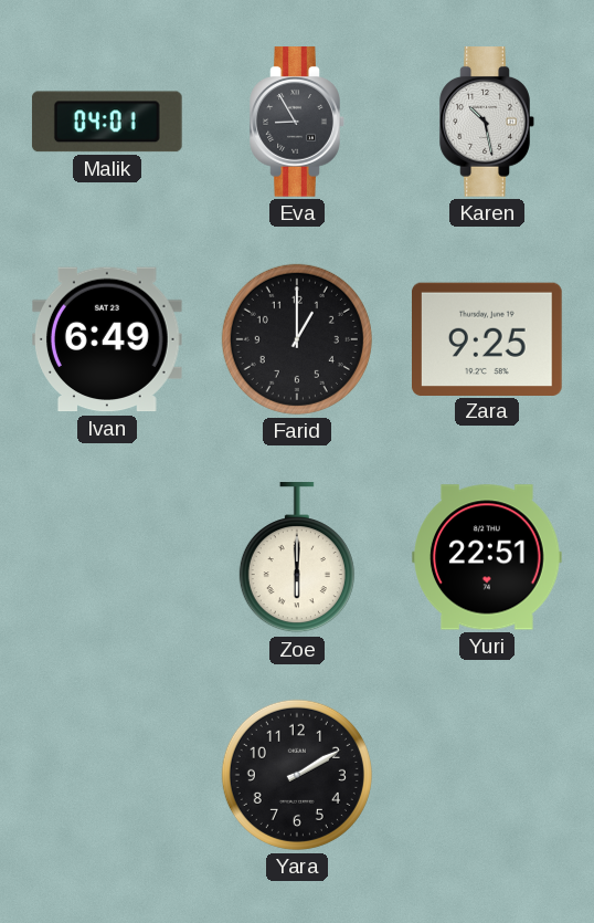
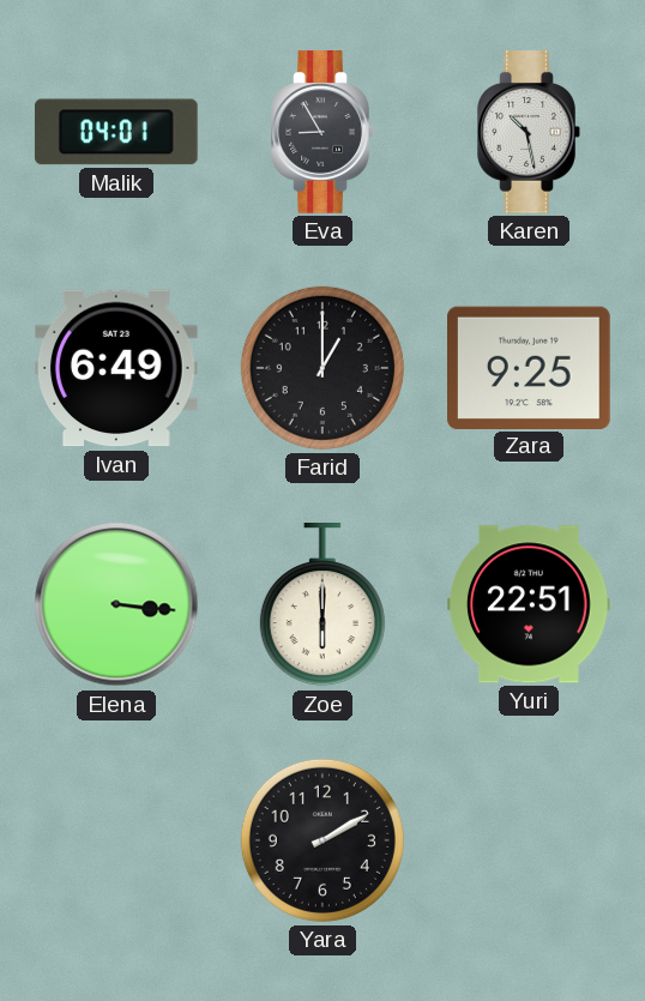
Elena: none -> 3:16 (116, 604)
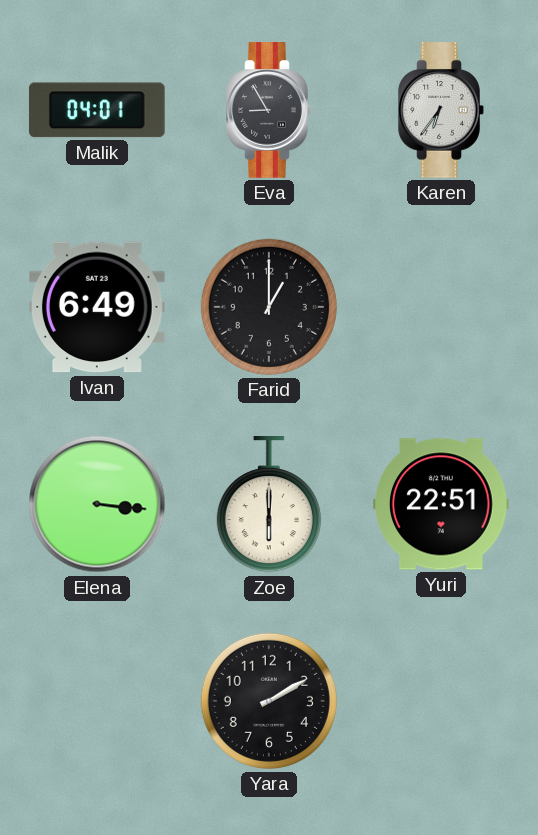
Karen: 10:28 -> 6:36 (441, 110)
Zara: 9:25 -> none (530, 367)
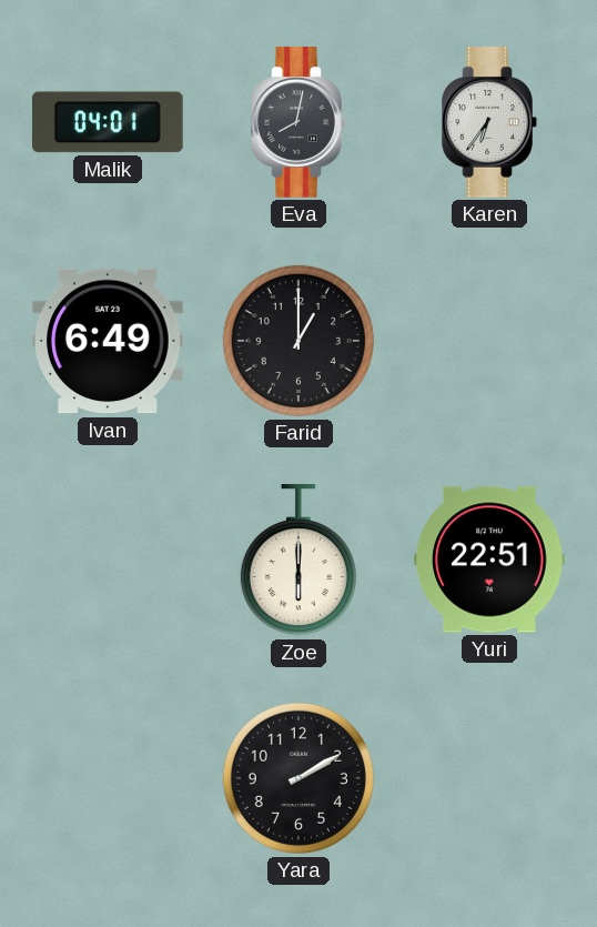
Eva: 8:55 -> 8:02 (298, 122)
Elena: 3:16 -> none (97, 504)
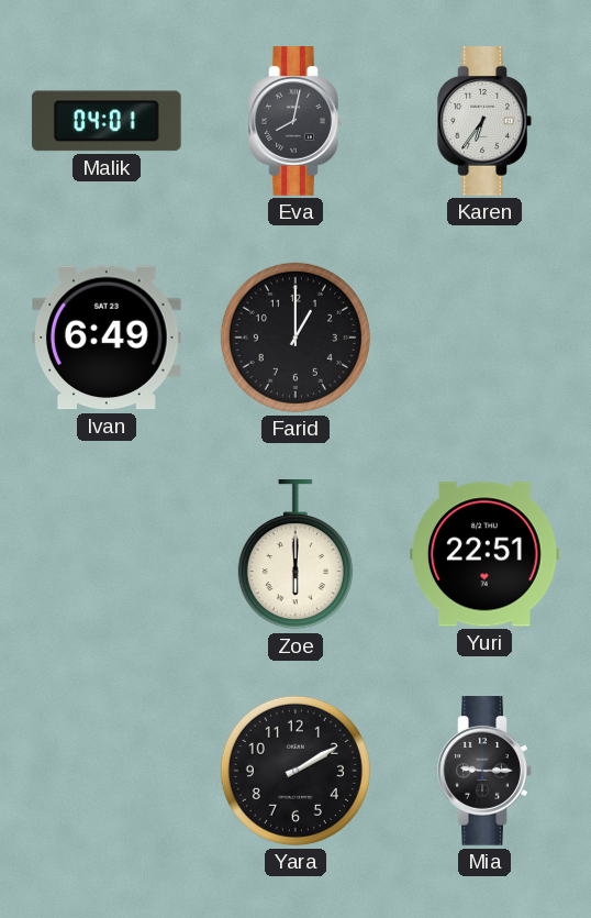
Mia: none -> 9:15 (484, 771)
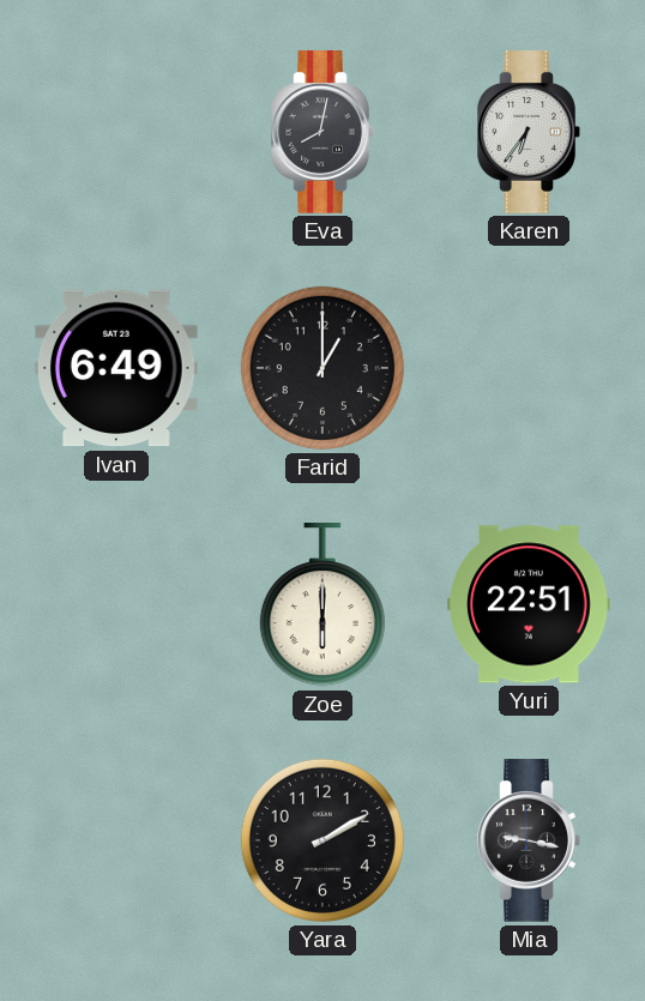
Malik: 04:01 -> none (107, 121)
Mia: 9:15 -> 9:17 (529, 840)
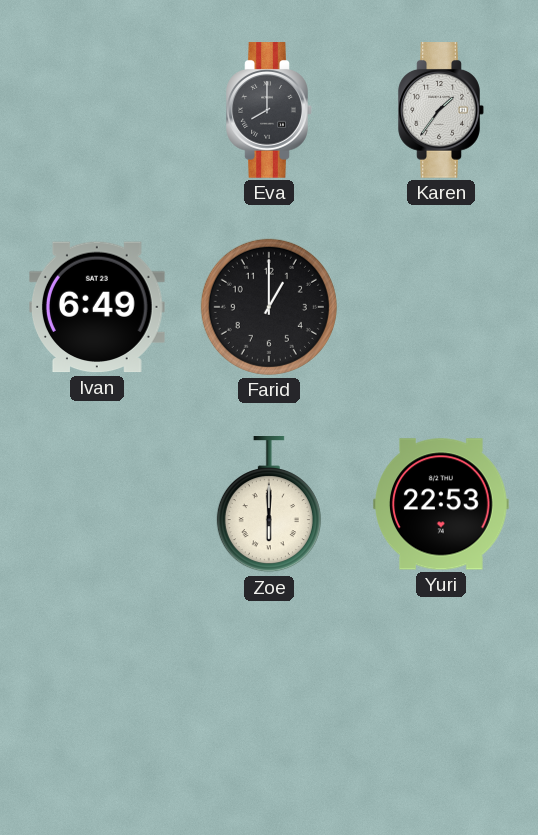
Eva: 8:02 -> 8:00 (269, 110)
Karen: 6:36 -> 1:36 (441, 110)
Yuri: 22:51 -> 22:53 (441, 504)
Yara: 2:10 -> none (322, 840)
Mia: 9:17 -> none (529, 840)
